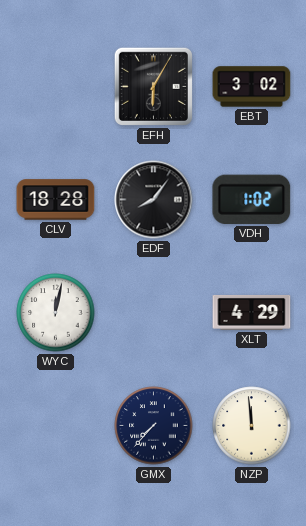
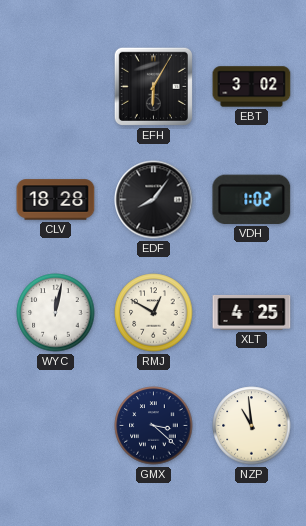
RMJ: none -> 12:50 (154, 313)
XLT: 4:29 -> 4:25 (252, 312)
GMX: 7:37 -> 3:22 (154, 426)
NZP: 11:59 -> 10:59 (252, 426)
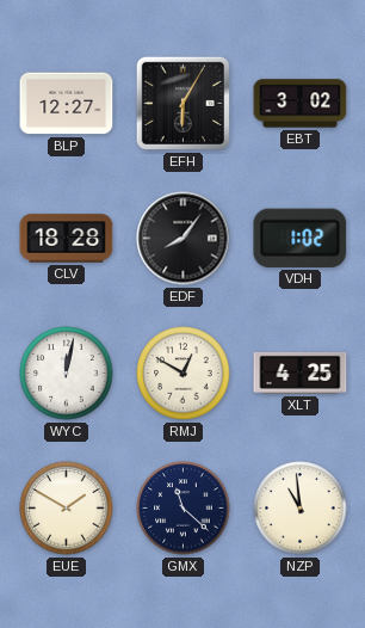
BLP: none -> 12:27 (67, 104)
EUE: none -> 1:50 (67, 509)
GMX: 3:22 -> 11:22 (184, 509)
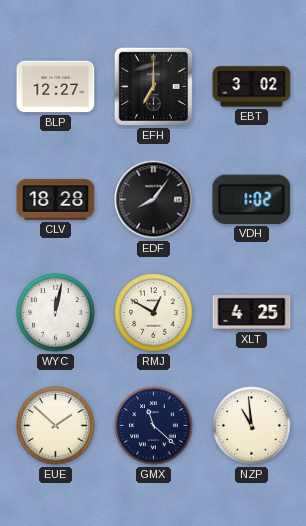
EFH: 6:05 -> 7:00 (153, 86)
EUE: 1:50 -> 1:52 (56, 426)
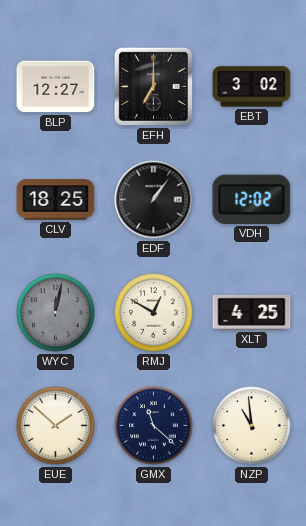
CLV: 18:28 -> 18:25 (56, 200)
EDF: 8:06 -> 1:06 (154, 200)
VDH: 1:02 -> 12:02 (252, 199)
WYC dial: white -> grey (56, 313)
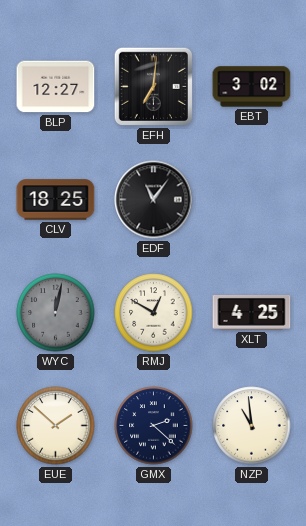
EFH: 7:00 -> 7:01 (153, 86)
EDF: 1:06 -> 11:06 (154, 200)
VDH: 12:02 -> none (252, 199)
GMX: 11:22 -> 2:22 (154, 426)
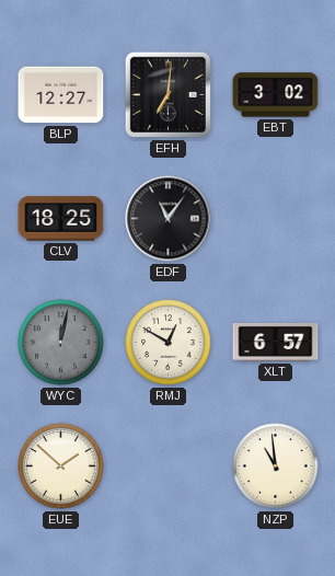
XLT: 4:25 -> 6:57 (276, 342)
GMX: 2:22 -> none (154, 426)
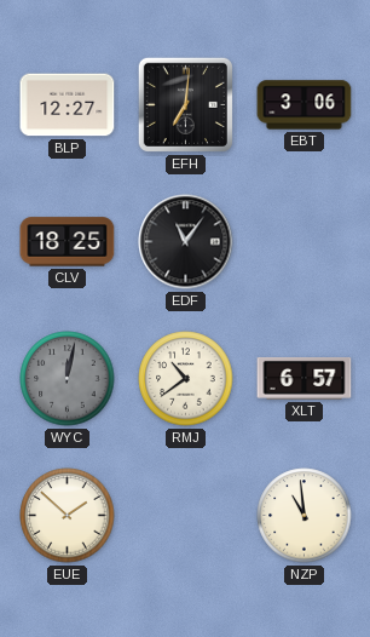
EBT: 3:02 -> 3:06 (305, 105)
RMJ: 12:50 -> 10:39 (186, 379)
